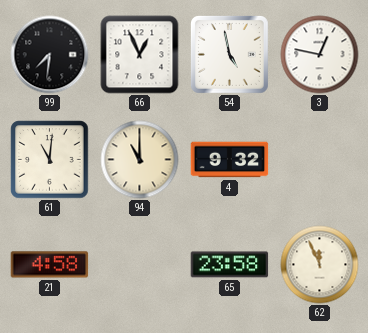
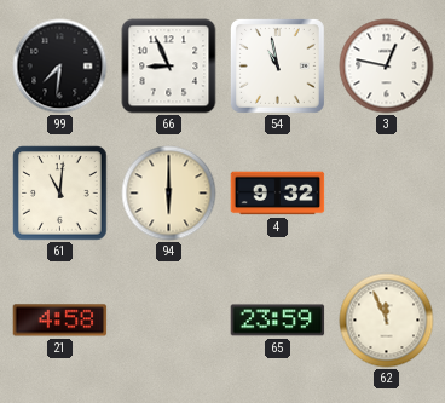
66: 12:56 -> 8:56 (169, 67)
54: 4:58 -> 10:58 (278, 67)
94: 11:00 -> 6:00 (169, 194)
65: 23:58 -> 23:59 (278, 321)
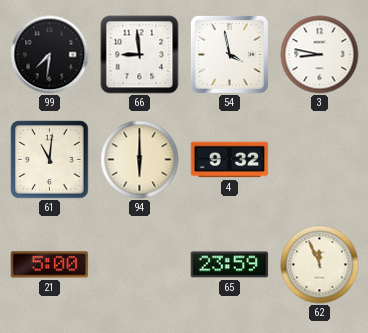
66: 8:56 -> 8:59 (140, 55)
54: 10:58 -> 3:58 (230, 55)
3: 12:47 -> 8:47 (320, 55)
21: 4:58 -> 5:00 (50, 265)
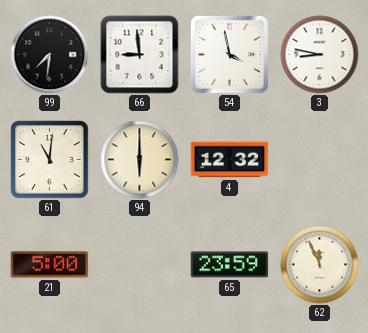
4: 9:32 -> 12:32 (230, 160)
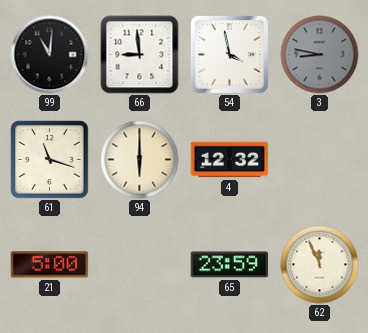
99: 7:31 -> 11:01 (50, 55)
3 dial: white -> grey (320, 55)
61: 11:01 -> 11:18 (50, 160)
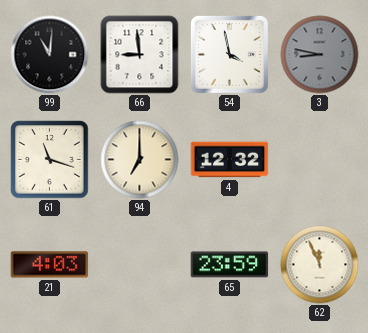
94: 6:00 -> 7:00 (140, 160)
21: 5:00 -> 4:03 (50, 265)
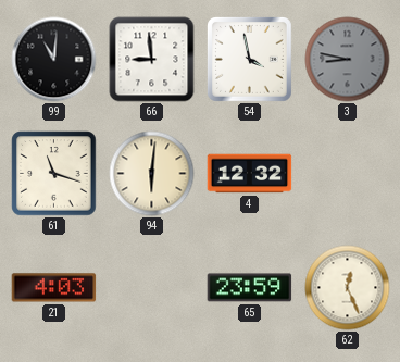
94: 7:00 -> 6:01 (152, 174)
62: 11:56 -> 12:26 (348, 288)
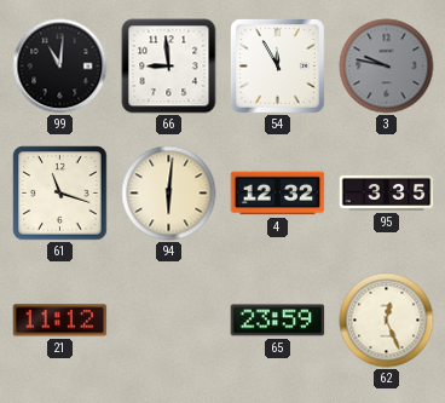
54: 3:58 -> 11:55 (278, 67)
3: 8:47 -> 9:47 (387, 67)
95: none -> 3:35 (387, 192)
21: 4:03 -> 11:12 (60, 321)
